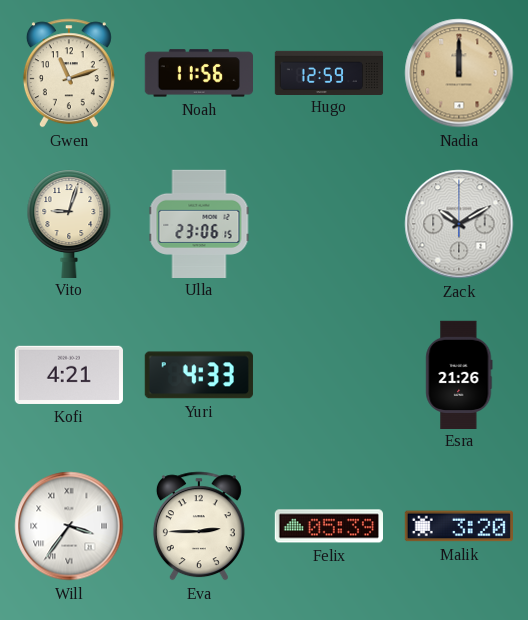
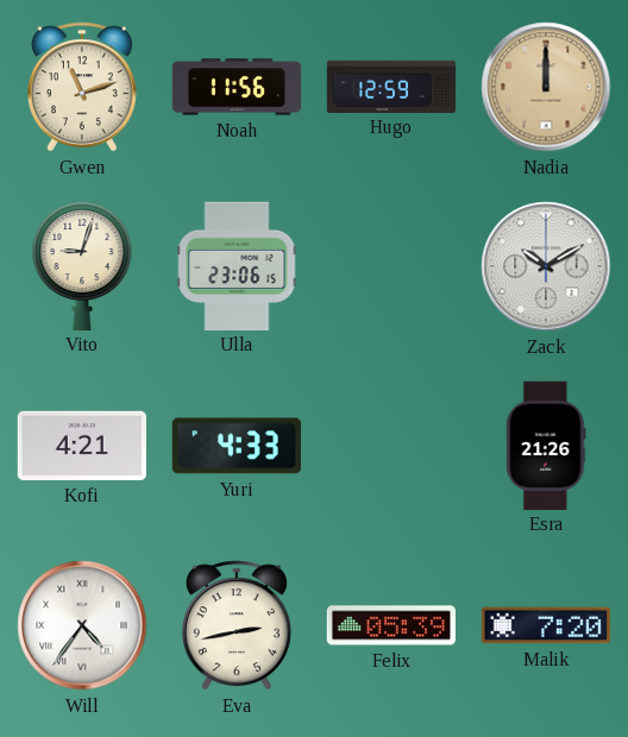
Will: 3:36 -> 4:36 (82, 625)
Eva: 2:45 -> 2:43 (237, 625)
Malik: 3:20 -> 7:20 (545, 625)
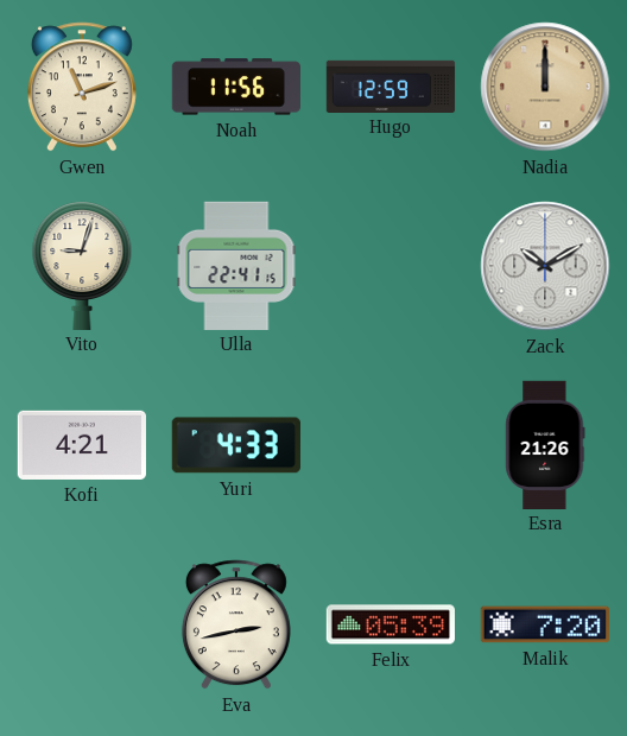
Ulla: 23:06 -> 22:41 (236, 265)
Will: 4:36 -> none (82, 625)
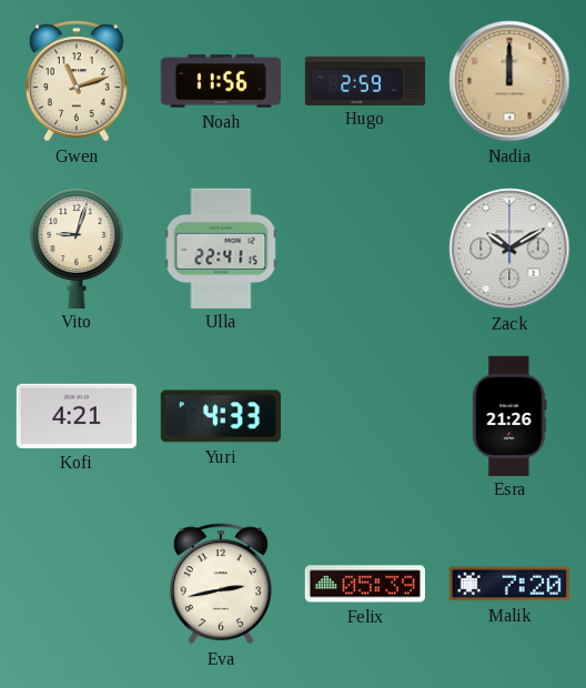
Hugo: 12:59 -> 2:59 (365, 80)
